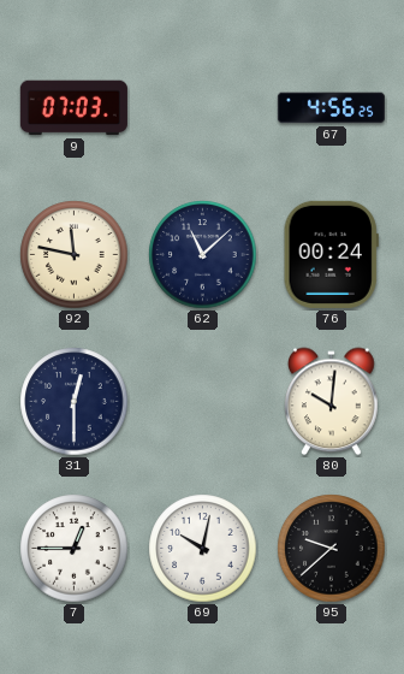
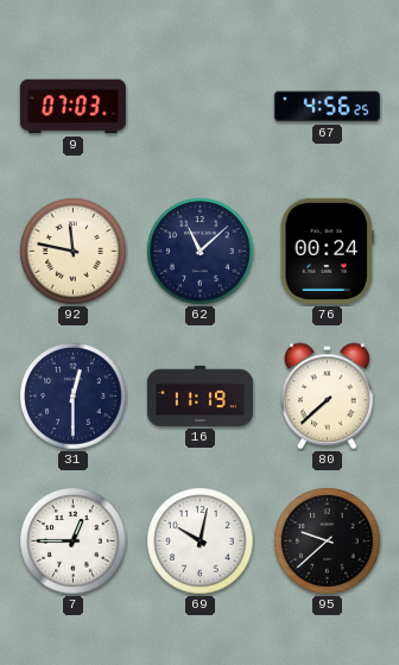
16: none -> 11:19 (199, 395)
80: 10:01 -> 7:38 (328, 397)
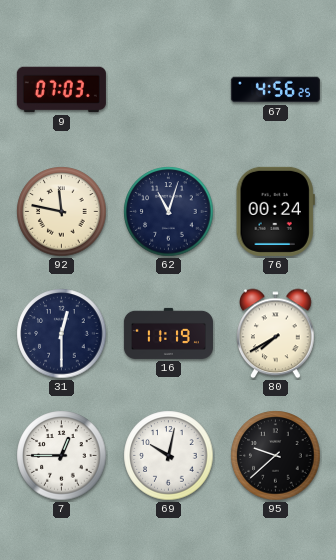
62: 11:08 -> 11:03 (169, 212)
80: 7:38 -> 7:40 (276, 334)
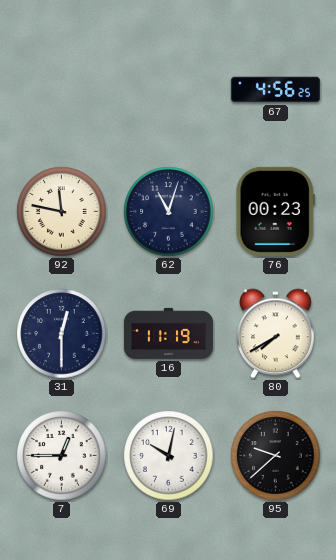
9: 07:03 -> none (61, 90)
76: 00:24 -> 00:23 (275, 211)
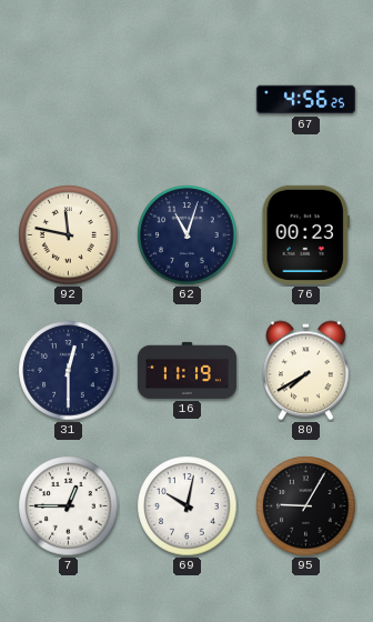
95: 9:38 -> 9:05 (306, 506)
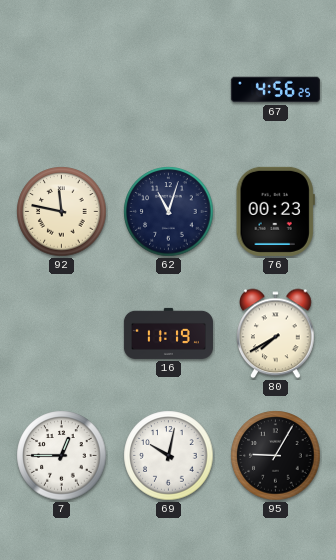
31: 12:30 -> none (69, 371)
